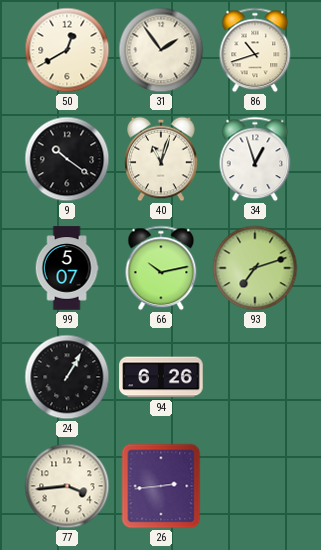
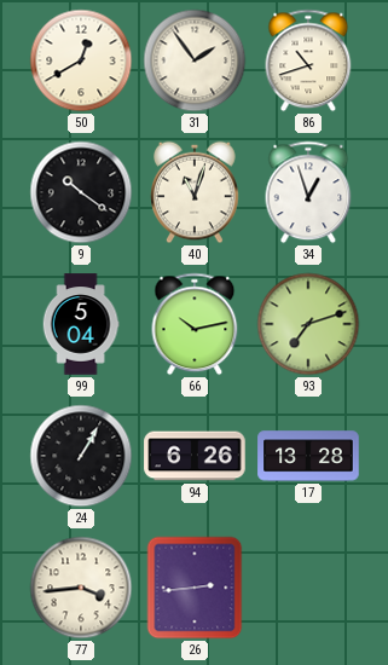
99: 5:07 -> 5:04 (81, 324)
17: none -> 13:28 (308, 456)
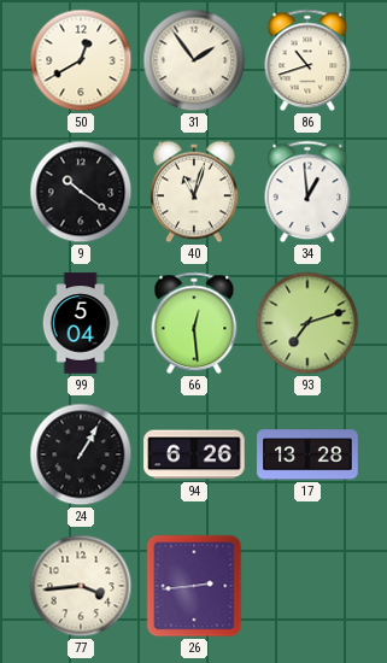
34: 12:57 -> 12:59 (307, 192)
66: 10:13 -> 12:29 (194, 323)
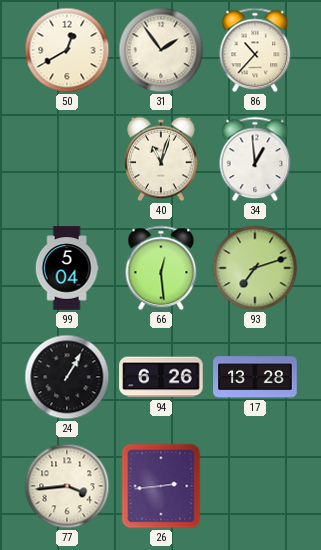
86: 10:42 -> 10:37 (255, 50)
9: 10:21 -> none (81, 192)
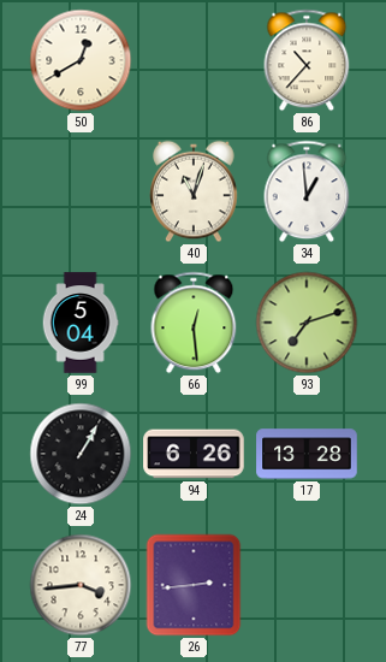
31: 1:54 -> none (161, 50)
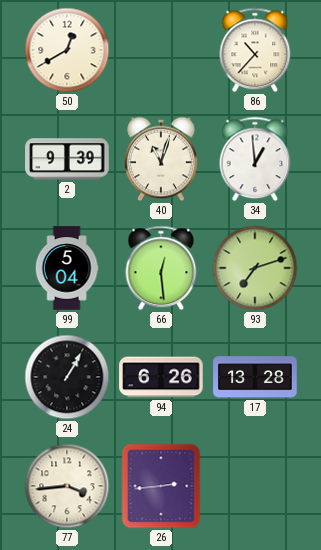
2: none -> 9:39 (67, 159)
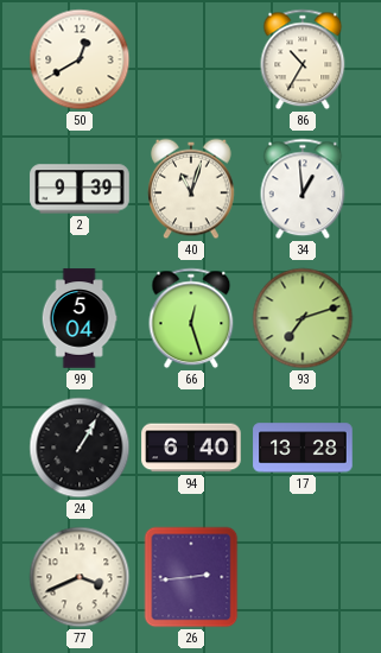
86: 10:37 -> 10:35 (303, 59)
66: 12:29 -> 12:27 (191, 318)
94: 6:26 -> 6:40 (191, 448)
77: 3:44 -> 3:41 (80, 577)
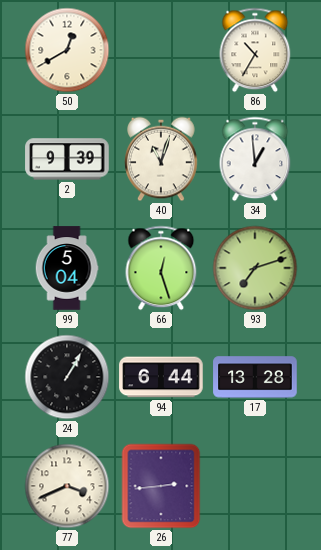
94: 6:40 -> 6:44 (161, 377)
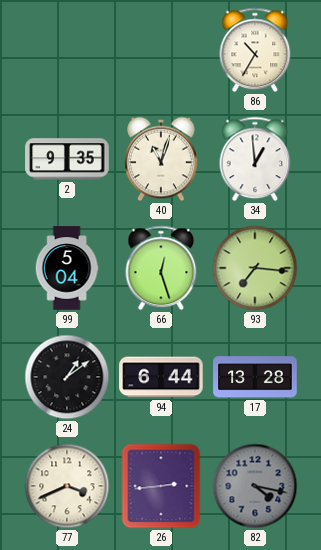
50: 12:40 -> none (67, 50)
2: 9:39 -> 9:35 (67, 159)
93: 7:12 -> 7:16 (255, 268)
24: 1:05 -> 1:09 (67, 377)
82: none -> 4:17 (255, 486)
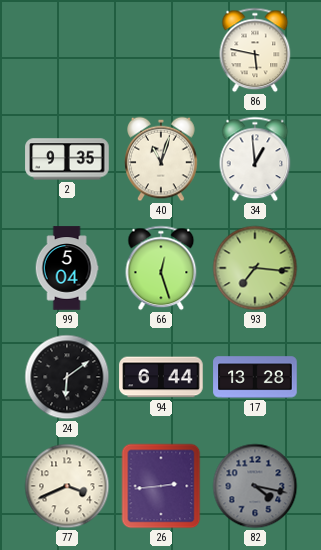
86: 10:35 -> 5:47 (255, 50)
24: 1:09 -> 6:09 (67, 377)
